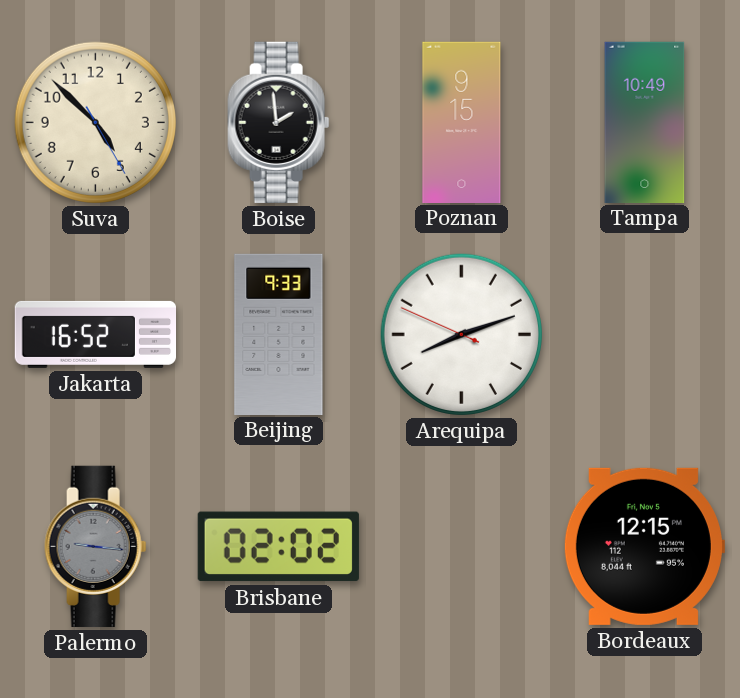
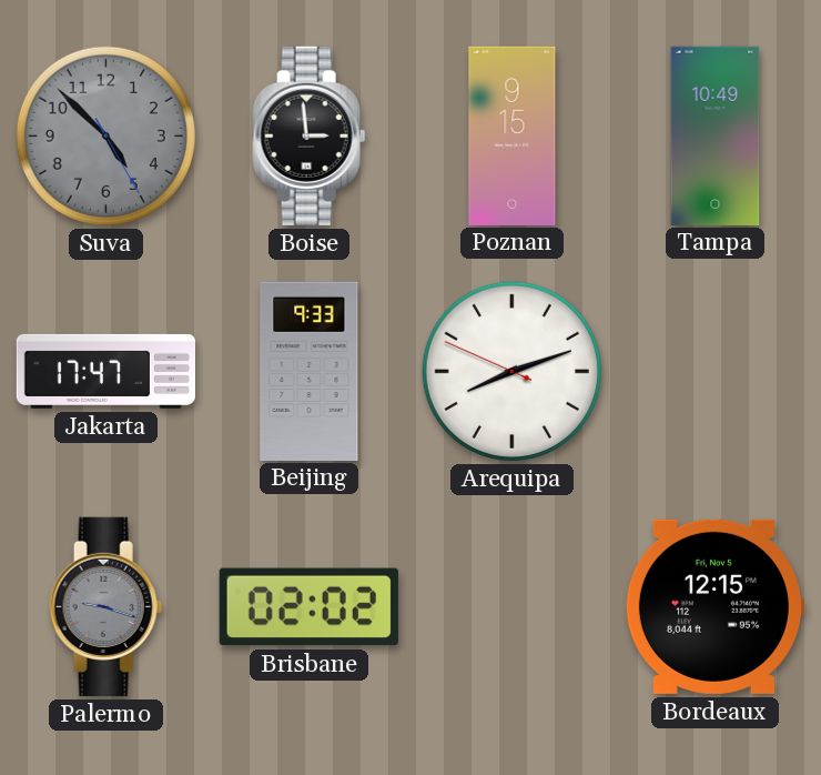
Suva dial: cream -> grey (105, 135)
Boise: 1:59 -> 2:59 (310, 135)
Jakarta: 16:52 -> 17:47 (105, 371)
Palermo: 9:16 -> 9:18 (107, 606)
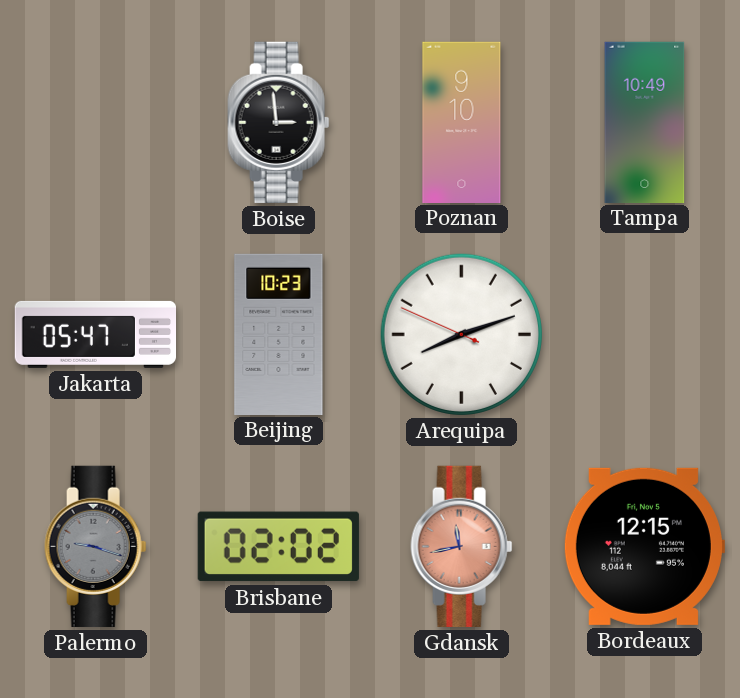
Suva: 4:52 -> none (105, 135)
Poznan: 9:15 -> 9:10 (462, 122)
Jakarta: 17:47 -> 05:47 (95, 334)
Beijing: 9:33 -> 10:23 (279, 334)
Gdansk: none -> 11:43 (462, 546)
